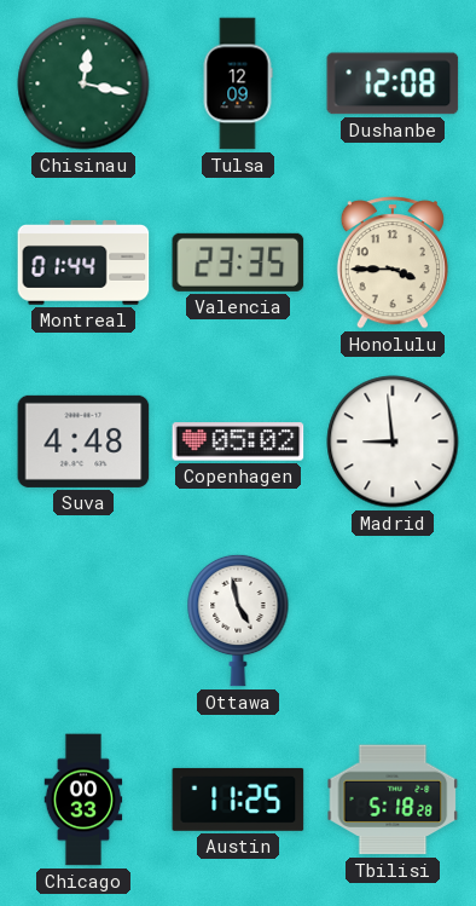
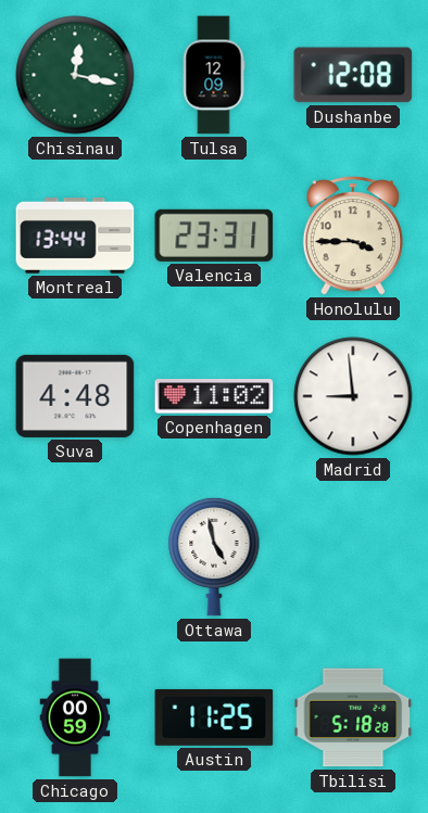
Montreal: 01:44 -> 13:44 (75, 237)
Valencia: 23:35 -> 23:31 (214, 236)
Copenhagen: 05:02 -> 11:02 (214, 396)
Chicago: 00:33 -> 00:59 (75, 717)
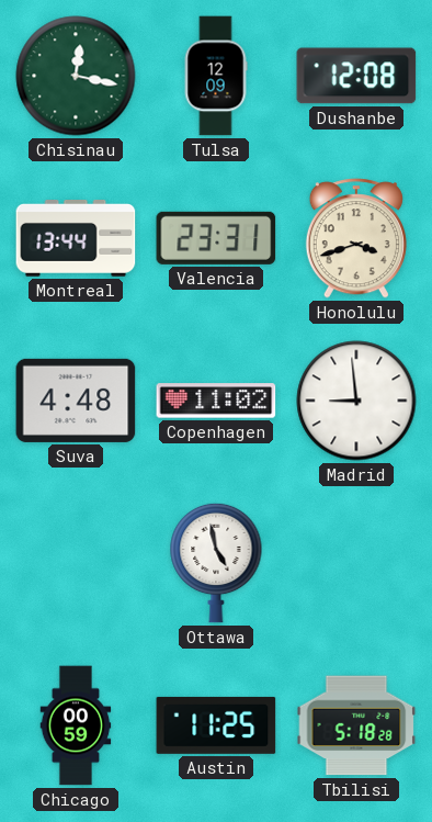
Honolulu: 3:45 -> 3:42 (356, 238)
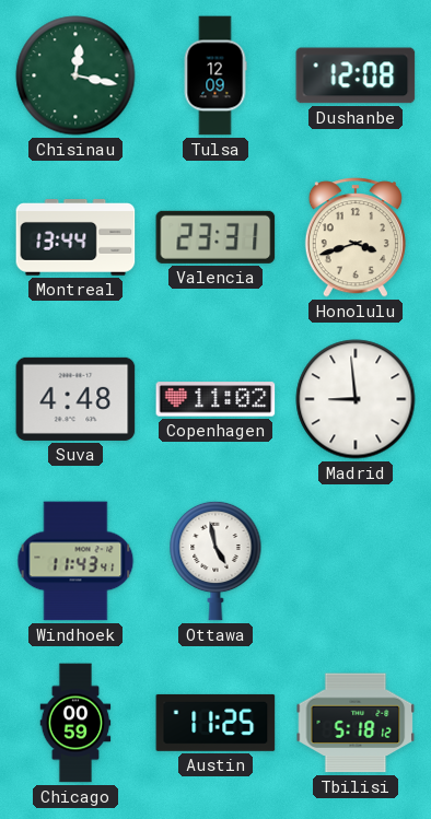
Windhoek: none -> 11:43 (75, 561)
Tbilisi: 5:18:28 -> 5:18:12 (356, 723)
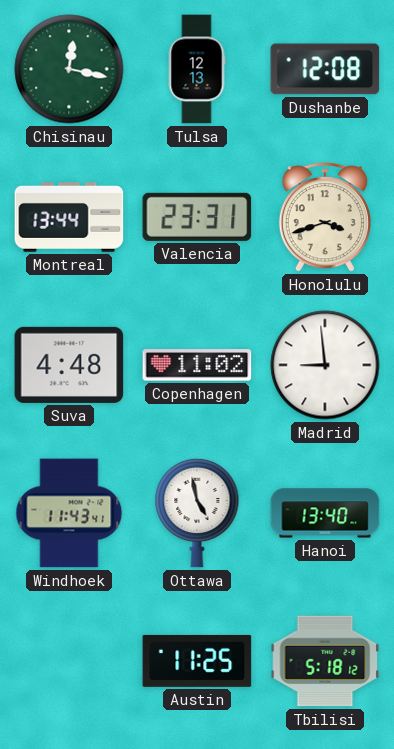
Tulsa: 12:09 -> 12:13 (197, 69)
Hanoi: none -> 13:40 (325, 513)
Chicago: 00:59 -> none (75, 723)
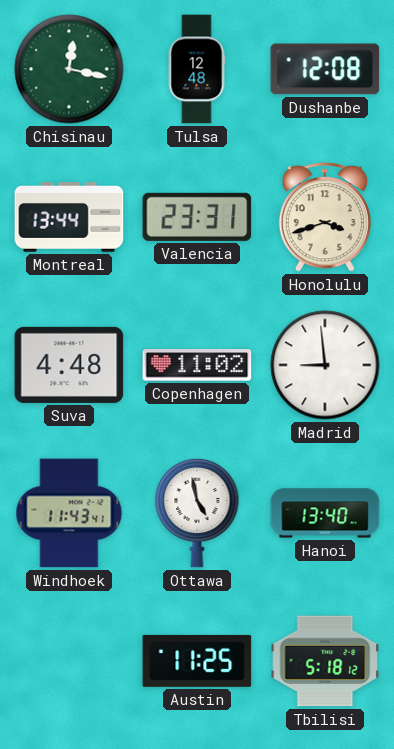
Tulsa: 12:13 -> 12:48 (197, 69)
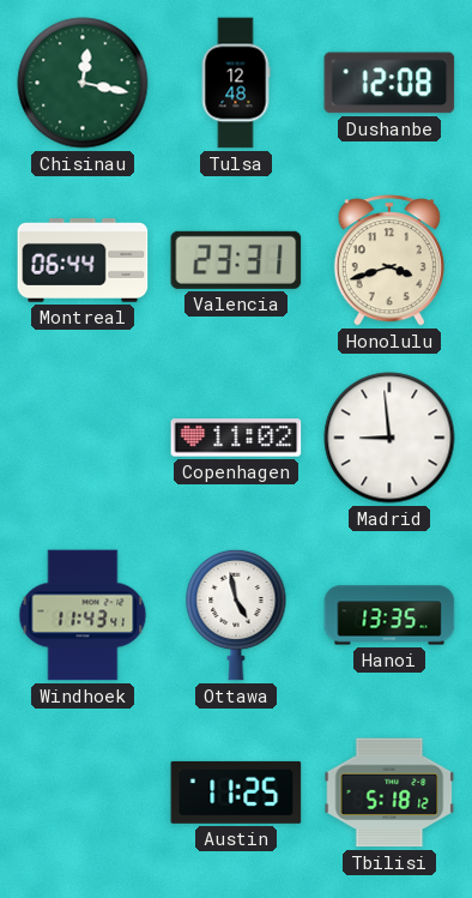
Montreal: 13:44 -> 06:44 (83, 261)
Suva: 4:48 -> none (69, 365)
Hanoi: 13:40 -> 13:35 (389, 615)
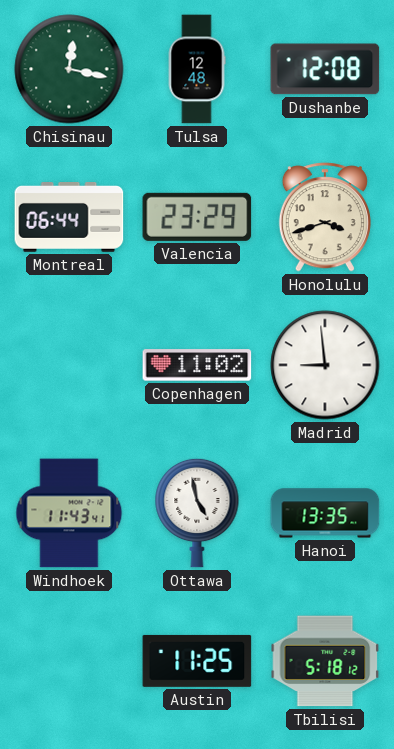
Valencia: 23:31 -> 23:29 (197, 217)
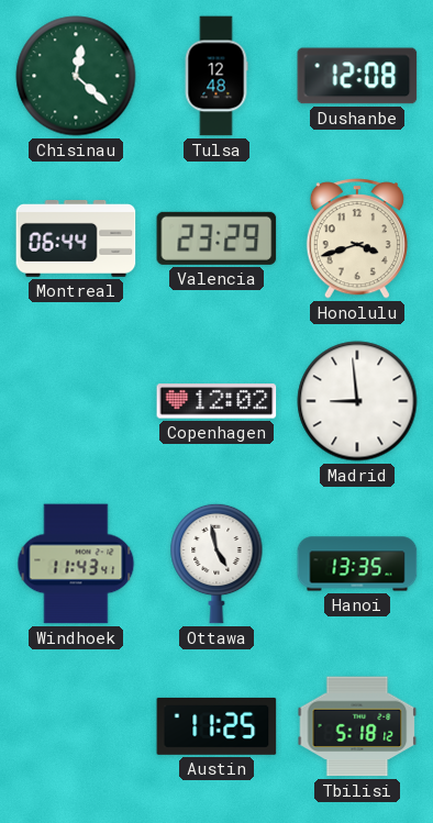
Chisinau: 12:17 -> 12:22 (76, 76)
Copenhagen: 11:02 -> 12:02 (216, 401)
